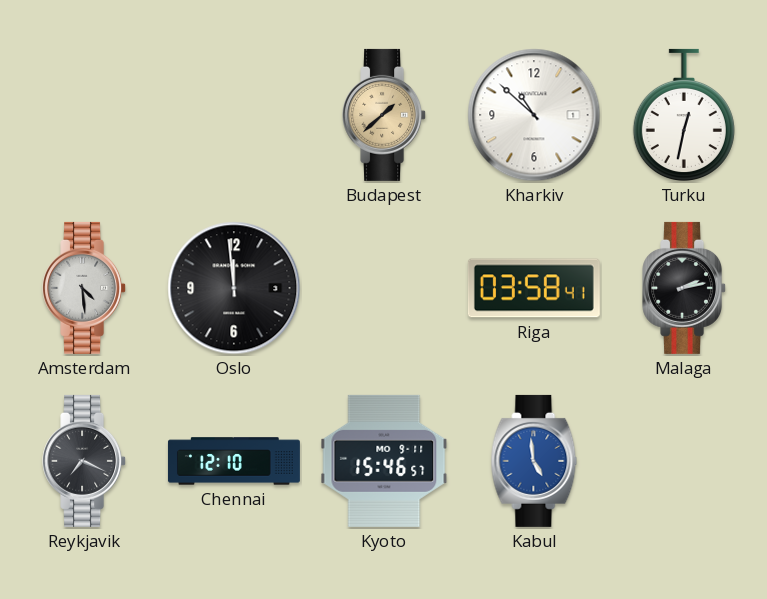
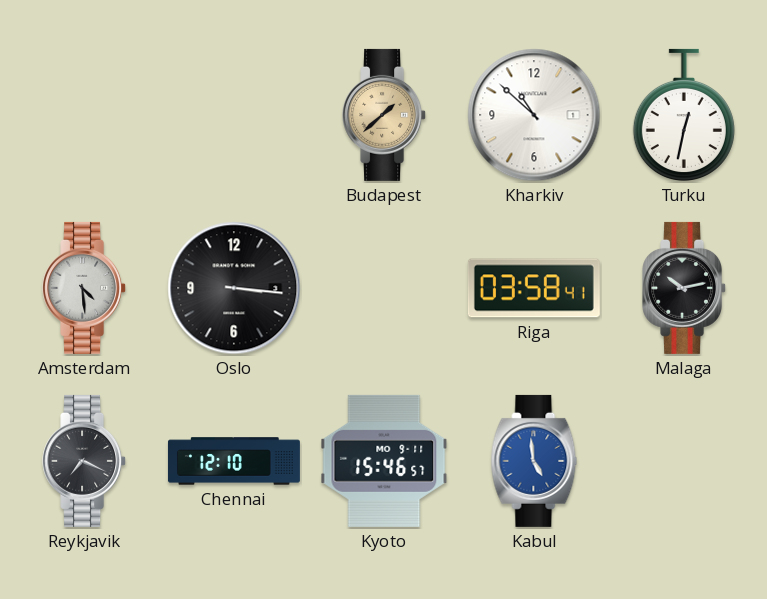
Oslo: 11:59 -> 3:16 (234, 288)
Malaga: 2:13 -> 10:13 (685, 288)
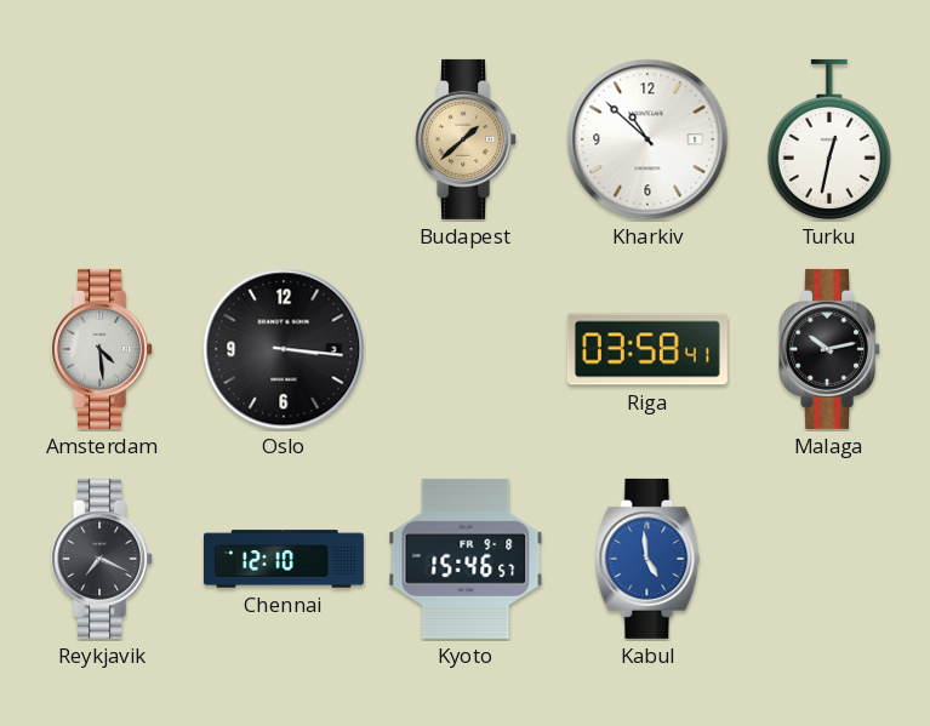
Kyoto date: MO 9-11 -> FR 9-8 (466, 559)
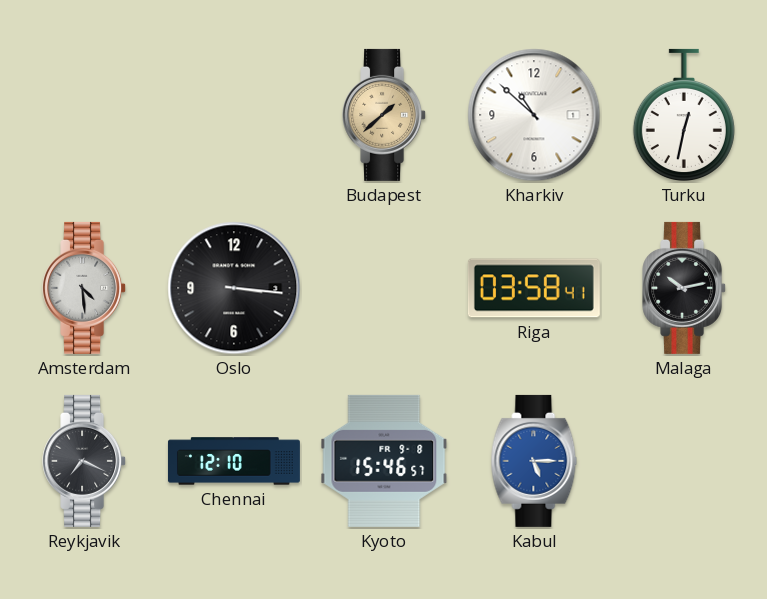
Kabul: 4:59 -> 5:15 (534, 461)
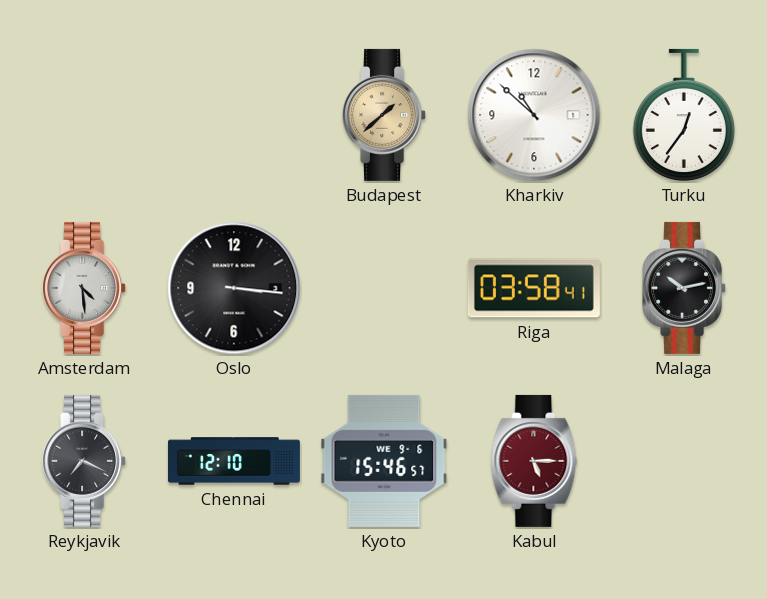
Turku: 12:32 -> 12:36 (684, 115)
Kyoto date: FR 9-8 -> WE 9-6 (384, 461)
Kabul dial: blue -> burgundy (534, 461)
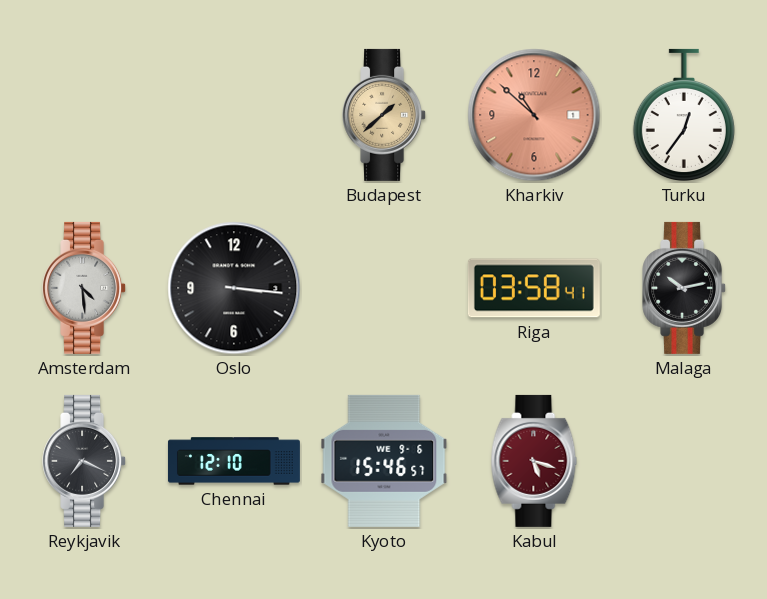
Kharkiv dial: white -> salmon (534, 115)
Kabul: 5:15 -> 5:18 (534, 461)
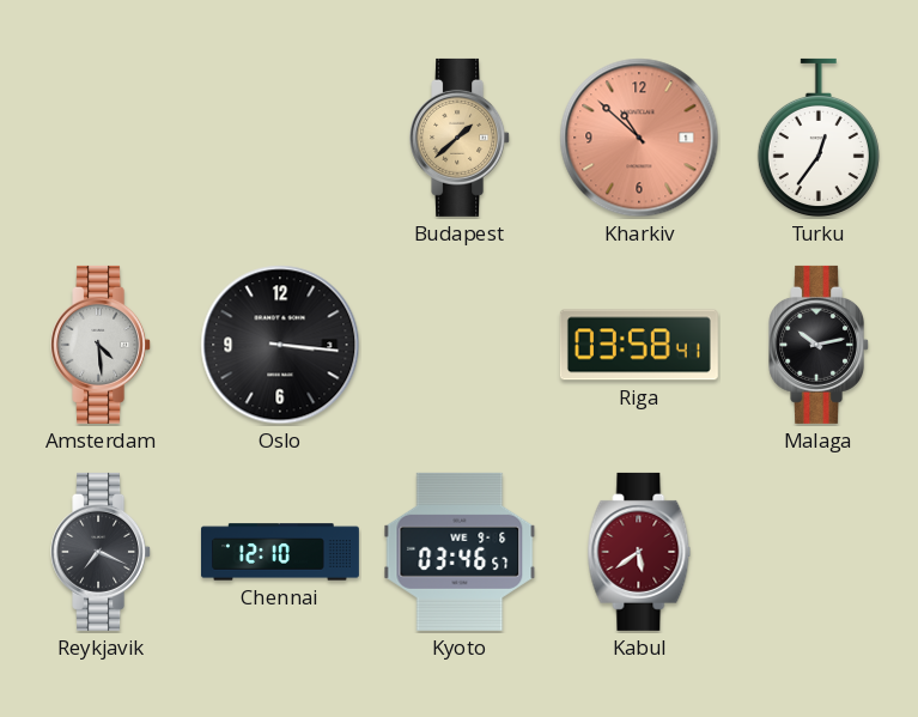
Kyoto: 15:46 -> 03:46 (460, 552)
Kabul: 5:18 -> 5:39 (639, 552)
